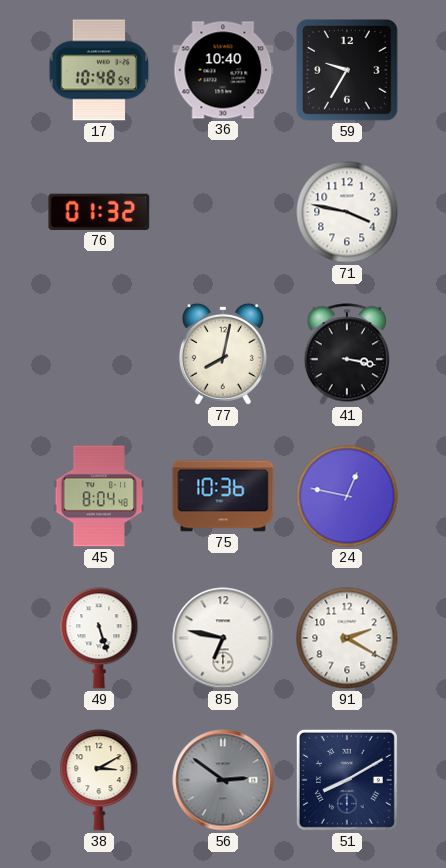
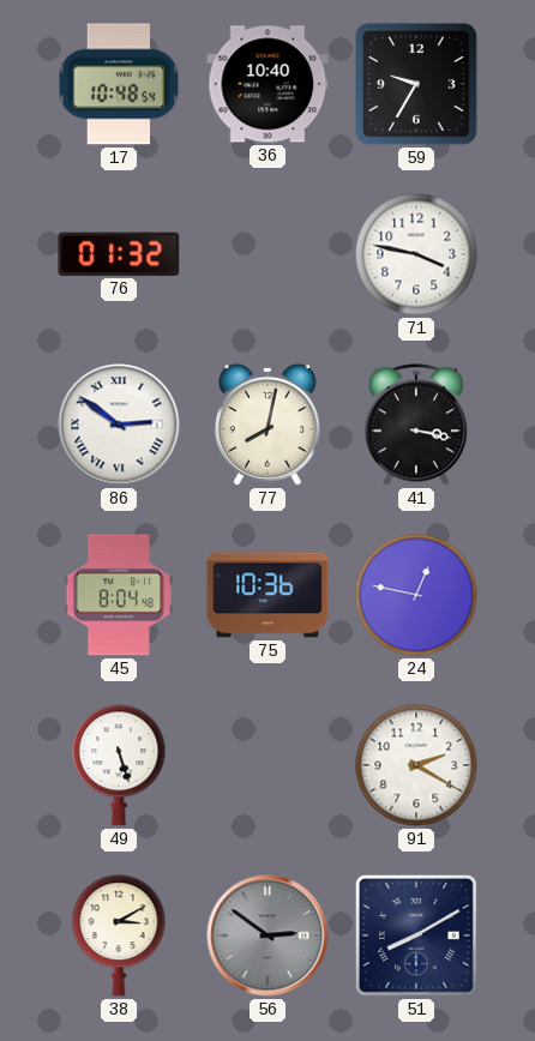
86: none -> 2:51 (119, 425)
85: 6:47 -> none (223, 638)
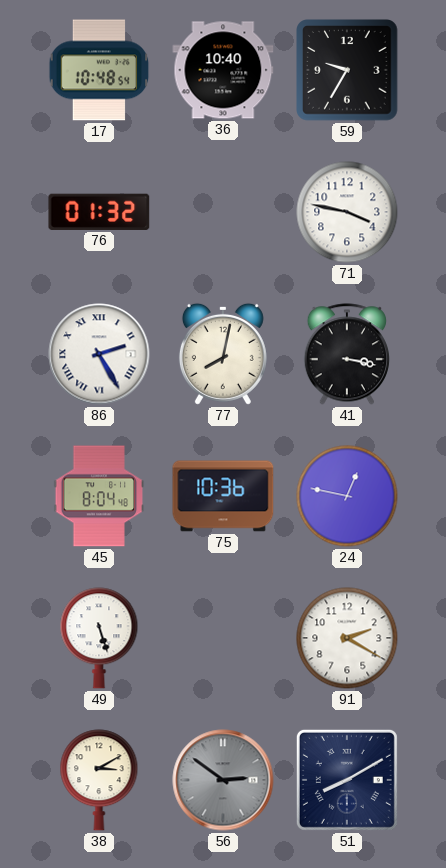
86: 2:51 -> 2:25 (99, 354)
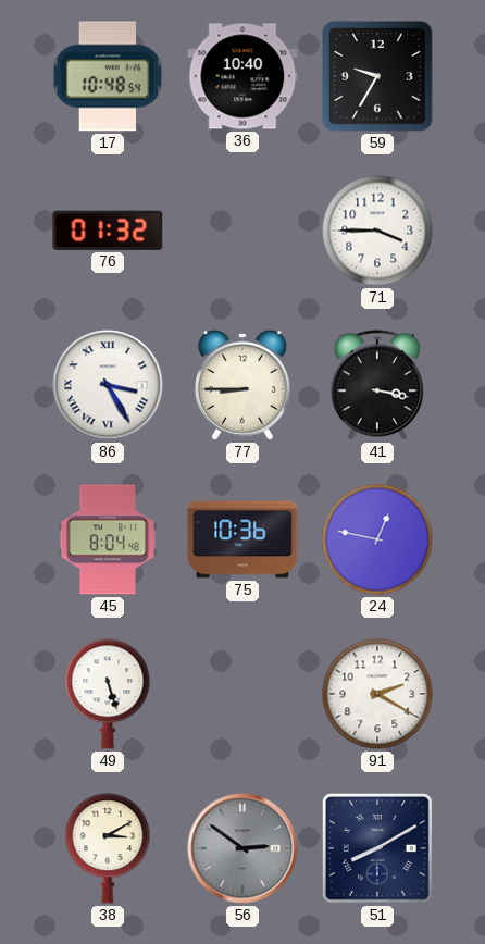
71: 3:47 -> 3:45 (377, 231)
86: 2:25 -> 3:25 (108, 385)
77: 8:02 -> 8:45 (242, 385)
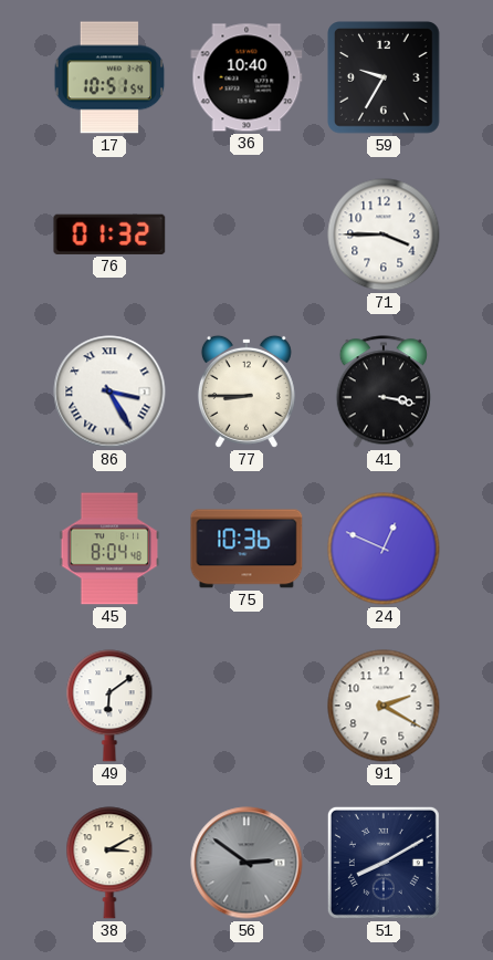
17: 10:48 -> 10:51 (109, 77)
24: 12:47 -> 12:49 (384, 549)
49: 5:27 -> 6:09 (109, 706)
